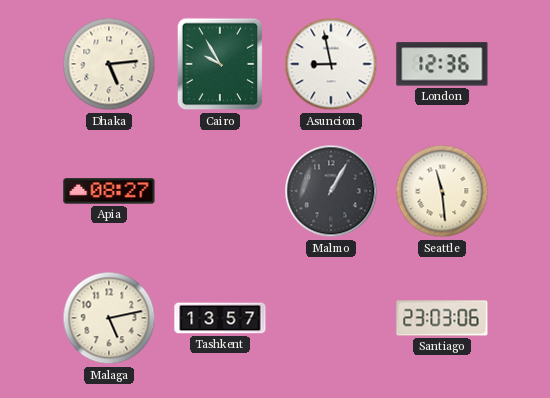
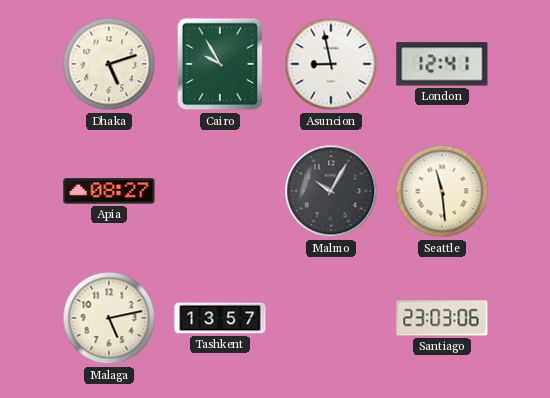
Dhaka: 5:14 -> 5:12 (109, 64)
London: 12:36 -> 12:41 (442, 64)
Malmo: 1:05 -> 10:05 (331, 191)
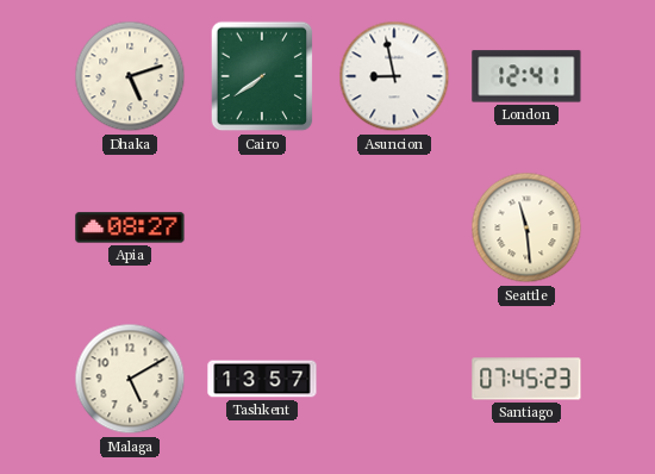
Cairo: 9:55 -> 7:39 (262, 76)
Malmo: 10:05 -> none (331, 191)
Malaga: 5:13 -> 5:10 (130, 379)
Santiago: 23:03 -> 07:45 (526, 379)
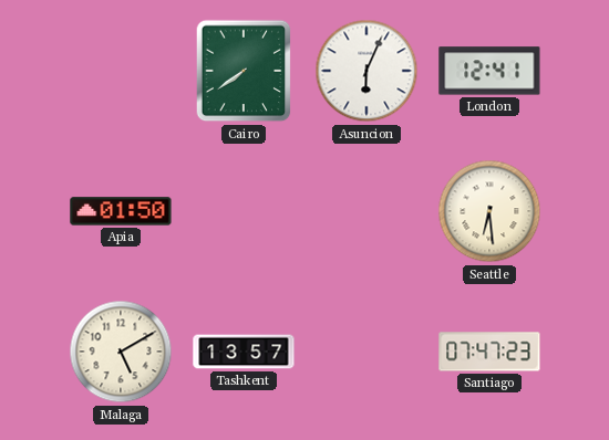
Dhaka: 5:12 -> none (130, 76)
Asuncion: 8:58 -> 6:04 (367, 71)
Apia: 08:27 -> 01:50 (121, 211)
Seattle: 11:29 -> 6:29 (489, 211)
Santiago: 07:45 -> 07:47 (489, 352)
